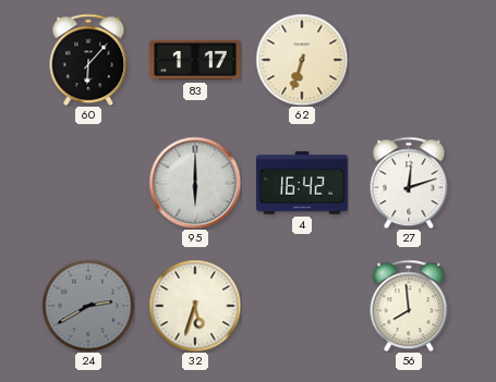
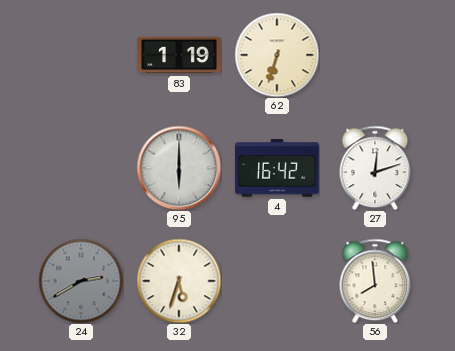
60: 6:07 -> none (88, 60)
83: 1:17 -> 1:19 (179, 55)
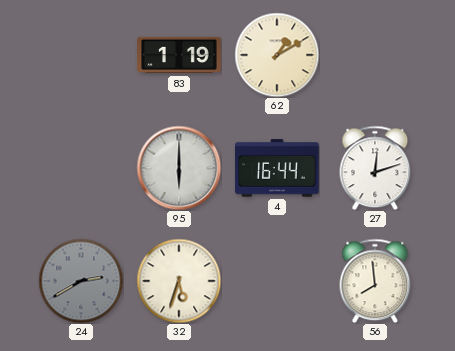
62: 6:33 -> 1:10 (277, 55)
4: 16:42 -> 16:44 (277, 168)
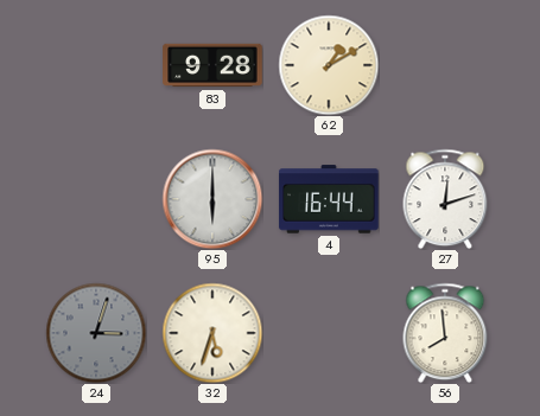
83: 1:19 -> 9:28 (212, 65)
24: 2:40 -> 3:03 (96, 333)
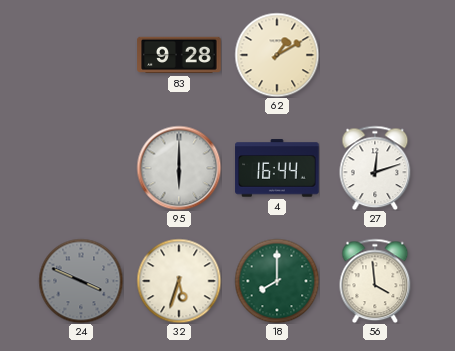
24: 3:03 -> 3:49 (81, 281)
18: none -> 8:00 (277, 281)
56: 7:59 -> 3:59 (375, 281)
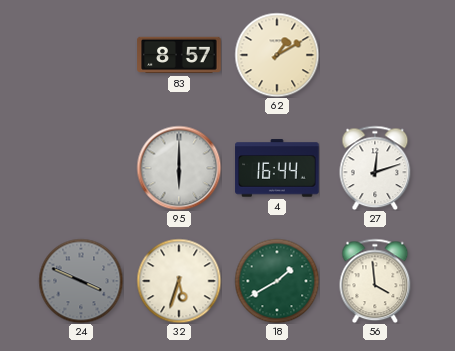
83: 9:28 -> 8:57 (179, 55)
18: 8:00 -> 1:40 (277, 281)
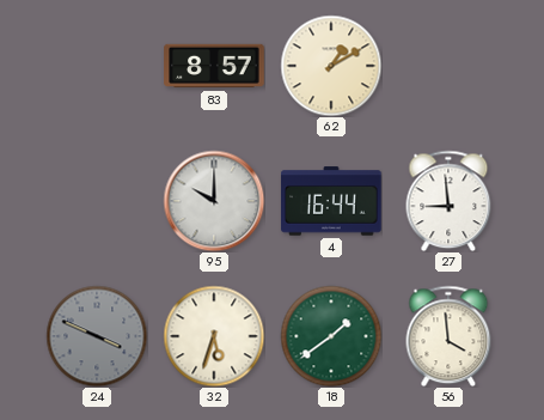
95: 6:00 -> 10:00 (214, 201)
27: 12:12 -> 8:59 (448, 201)
18: 1:40 -> 1:39 (331, 336)
